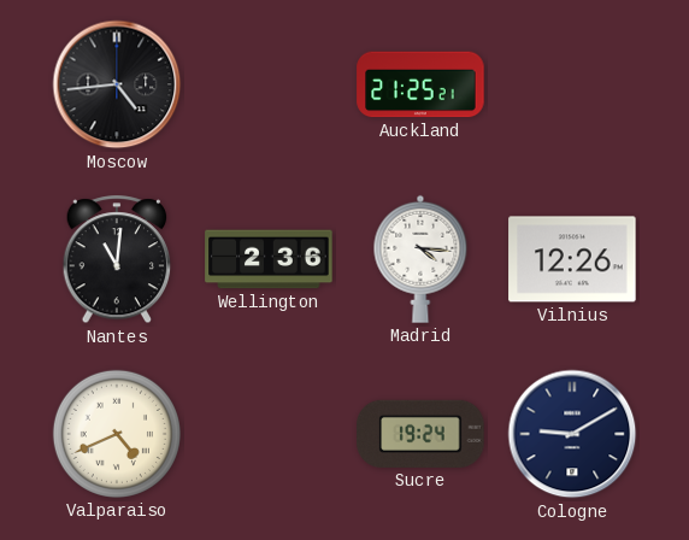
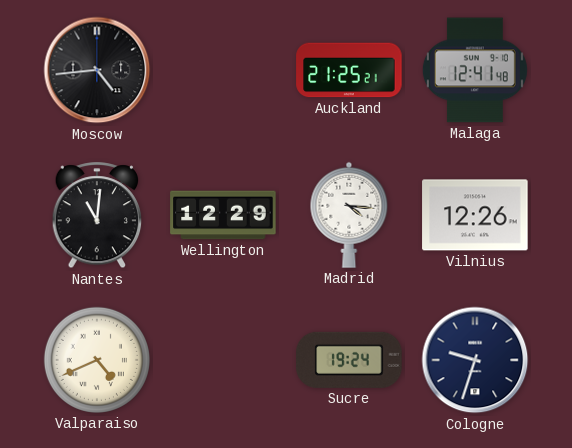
Malaga: none -> 12:41 (475, 70)
Wellington: 2:36 -> 12:29 (223, 215)
Cologne: 9:10 -> 9:33 (475, 360)
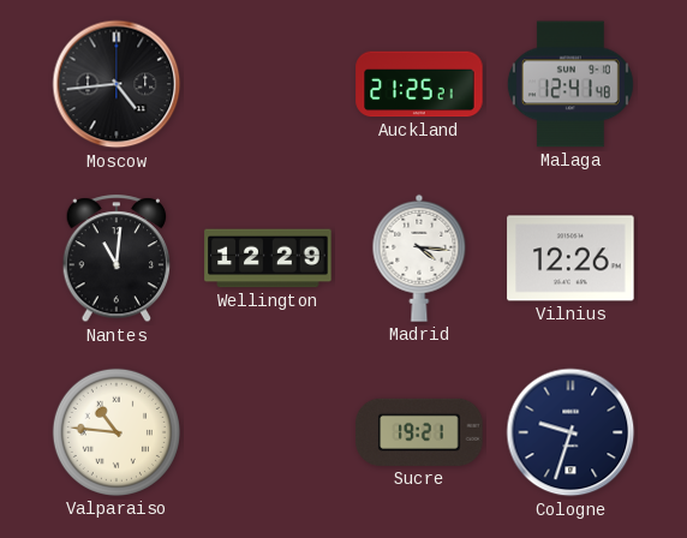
Valparaiso: 4:41 -> 10:46 (117, 432)
Sucre: 19:24 -> 19:21 (419, 432)
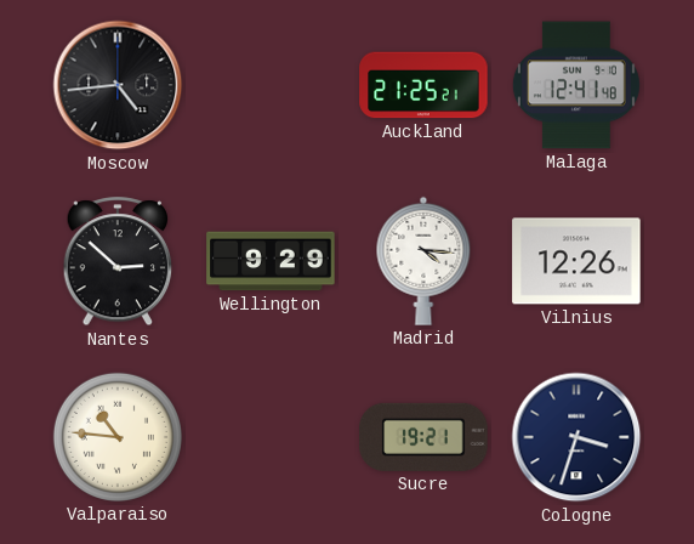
Nantes: 11:01 -> 2:52 (118, 262)
Wellington: 12:29 -> 9:29 (271, 261)
Cologne: 9:33 -> 3:33 (576, 437)
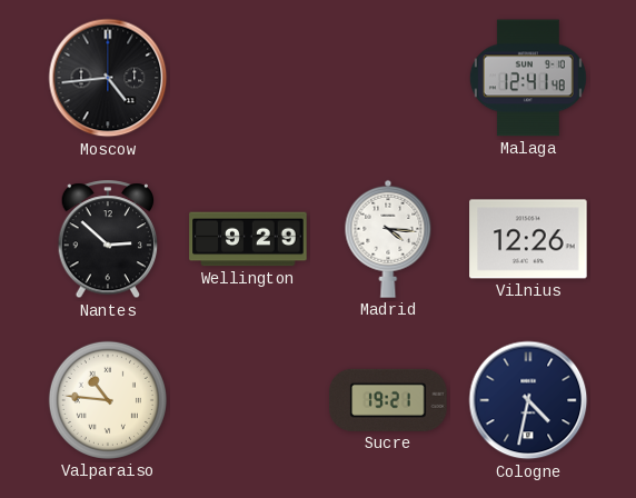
Auckland: 21:25 -> none (423, 85)
Cologne: 3:33 -> 4:32 (528, 400)
